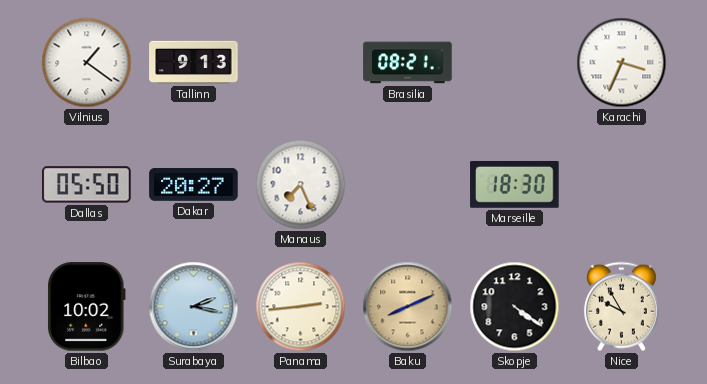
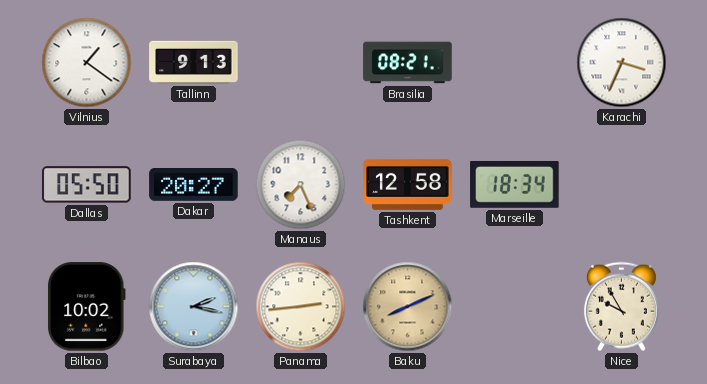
Tashkent: none -> 12:58 (408, 184)
Marseille: 18:30 -> 18:34 (515, 185)
Skopje: 4:21 -> none (515, 307)
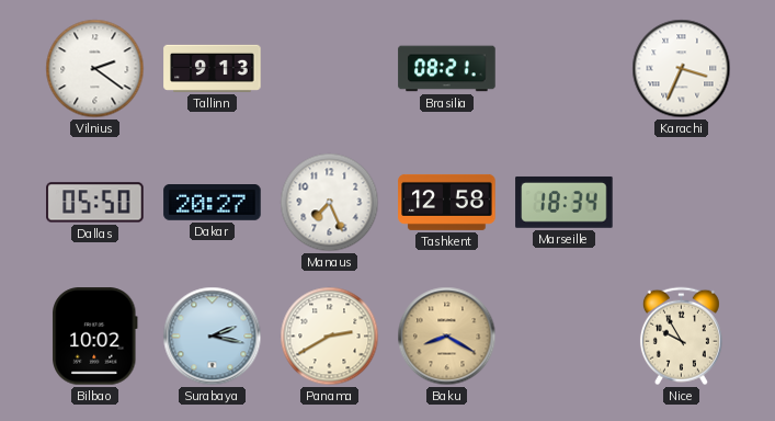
Vilnius: 1:21 -> 2:21 (95, 69)
Panama: 2:44 -> 2:40 (330, 337)
Baku: 8:11 -> 8:20 (447, 337)
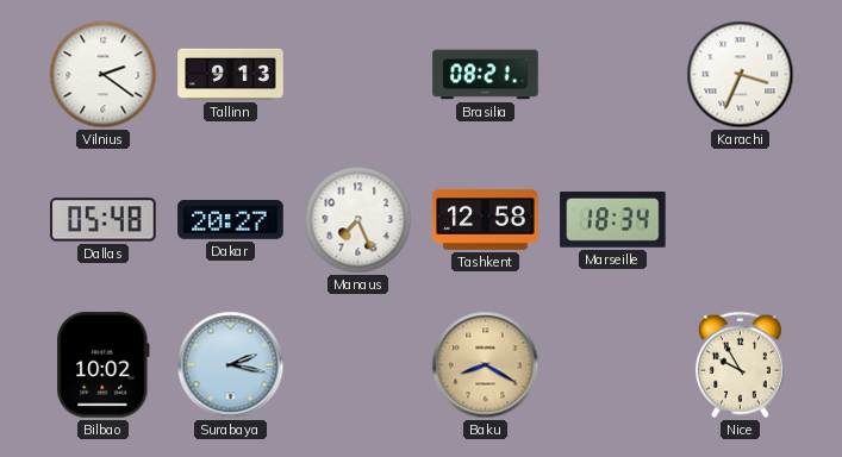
Dallas: 05:50 -> 05:48 (104, 220)
Panama: 2:40 -> none (330, 337)
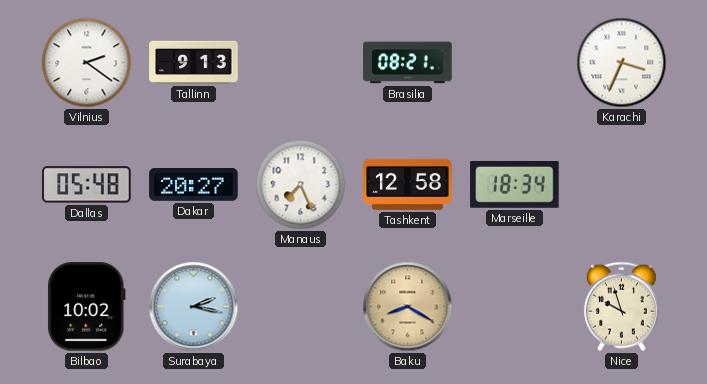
Nice: 9:55 -> 9:57 (621, 307)
